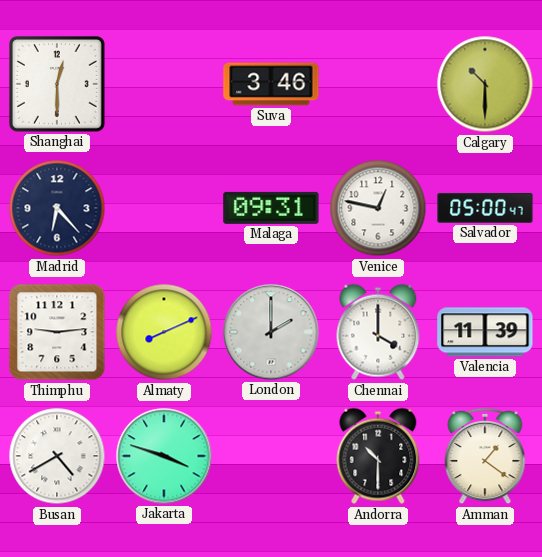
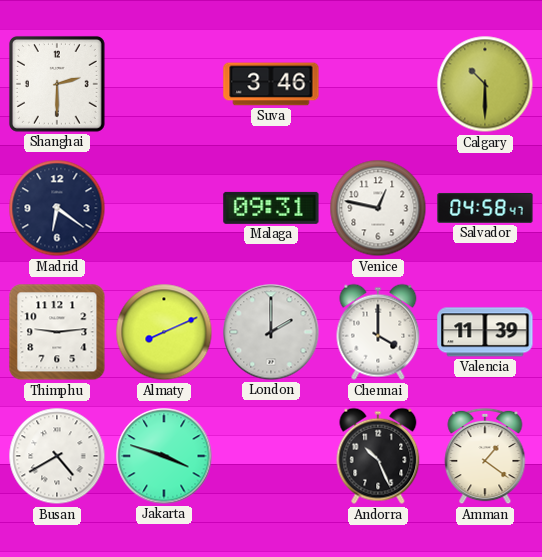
Shanghai: 12:30 -> 2:30 (57, 84)
Madrid: 6:23 -> 6:21 (57, 208)
Salvador: 05:00 -> 04:58 (485, 208)
Andorra: 10:30 -> 10:26 (378, 456)
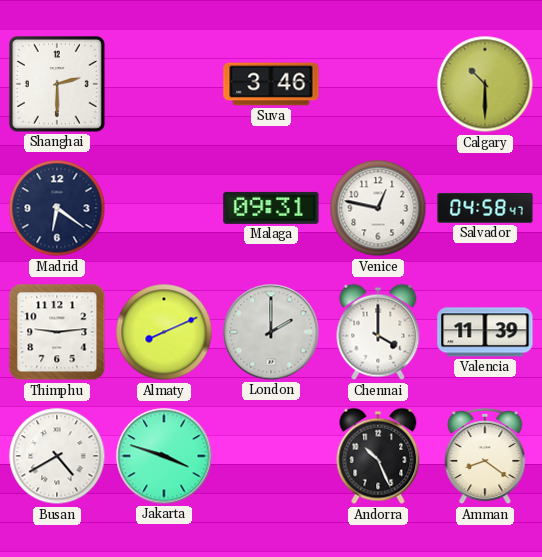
Amman: 1:21 -> 8:21 (485, 456)
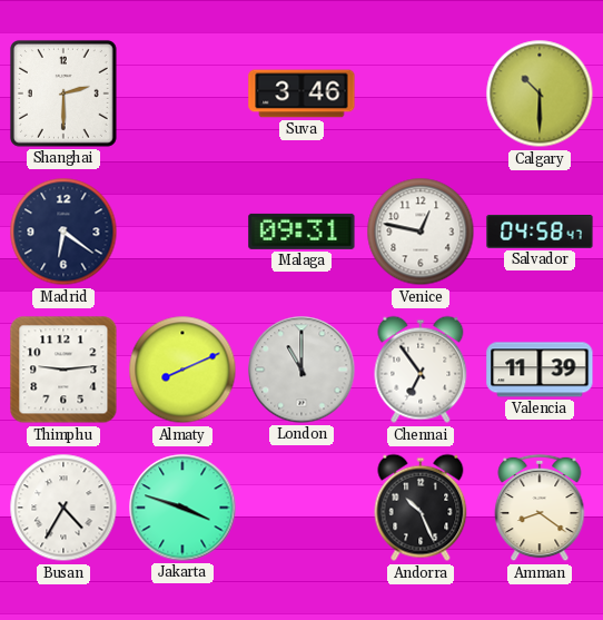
London: 2:00 -> 11:00 (301, 370)
Chennai: 4:00 -> 6:54 (421, 370)
Busan: 4:40 -> 4:35 (63, 508)
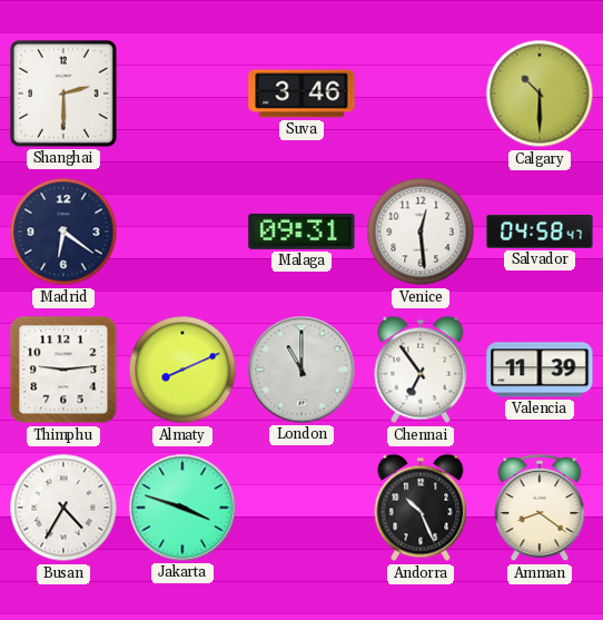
Venice: 12:47 -> 12:29 (421, 232)
